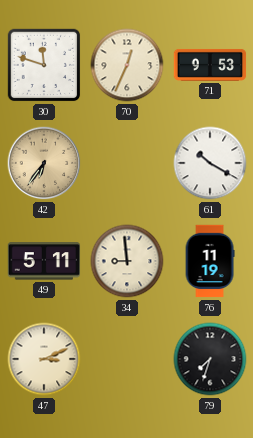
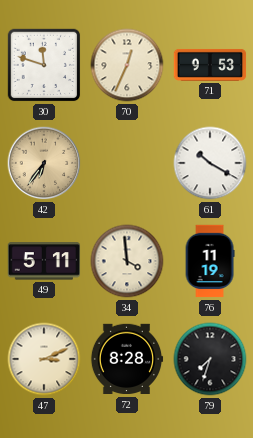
34: 8:59 -> 3:59 (127, 261)
72: none -> 8:28 (127, 359)
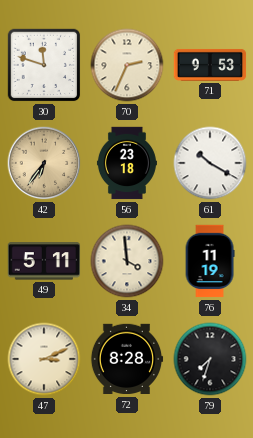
70: 12:34 -> 2:34 (127, 65)
56: none -> 23:18 (127, 163)
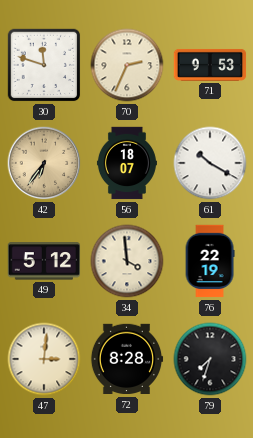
56: 23:18 -> 18:07 (127, 163)
49: 5:11 -> 5:12 (44, 261)
76: 11:19 -> 22:19 (210, 261)
47: 3:11 -> 3:01 (44, 359)
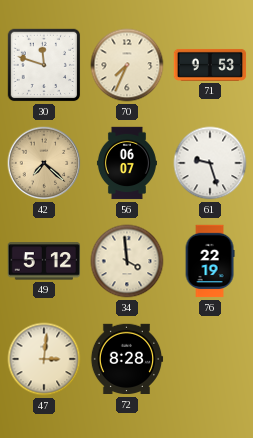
70: 2:34 -> 7:34 (127, 65)
42: 6:36 -> 7:22 (44, 163)
56: 18:07 -> 06:07 (127, 163)
61: 10:20 -> 9:27 (210, 163)
79: 7:33 -> none (210, 359)
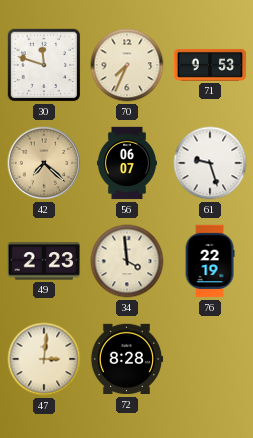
49: 5:12 -> 2:23 (44, 261)
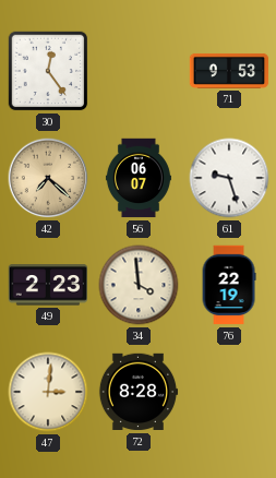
30: 11:48 -> 12:24 (48, 71)
70: 7:34 -> none (127, 65)
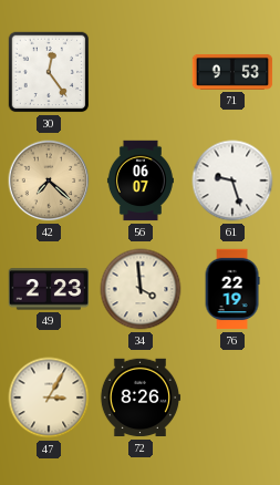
47: 3:01 -> 3:05 (49, 398)
72: 8:28 -> 8:26 (141, 398)
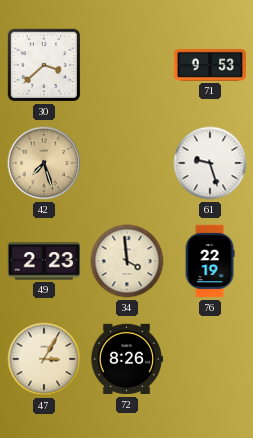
30: 12:24 -> 3:38 (44, 65)
42: 7:22 -> 7:27 (44, 163)
56: 06:07 -> none (141, 180)
